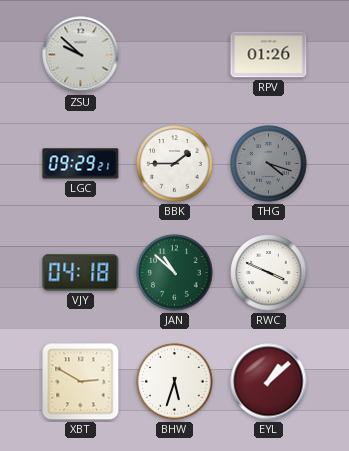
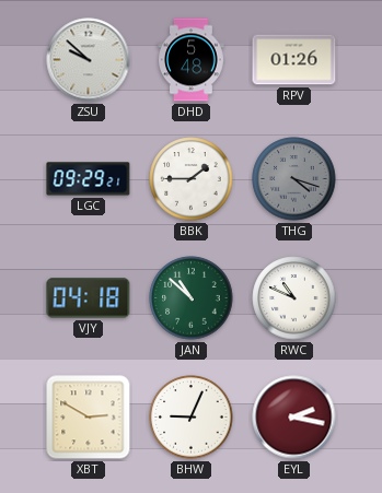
DHD: none -> 5:48 (192, 60)
RWC: 3:49 -> 10:49 (294, 298)
BHW: 5:33 -> 9:04 (192, 418)
EYL: 1:08 -> 2:17 (294, 418)
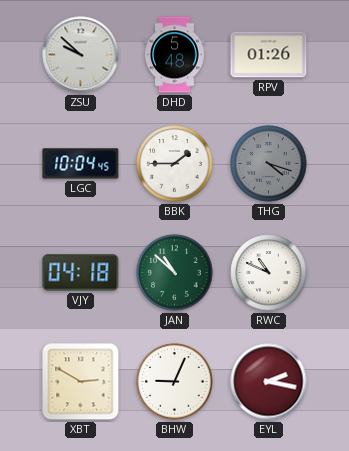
LGC: 09:29 -> 10:04 (81, 164)
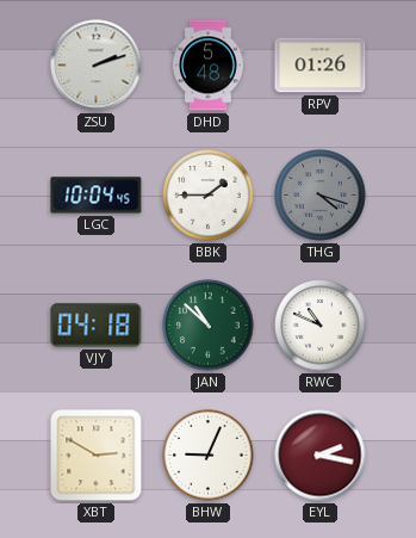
ZSU: 9:52 -> 2:12 (97, 66)
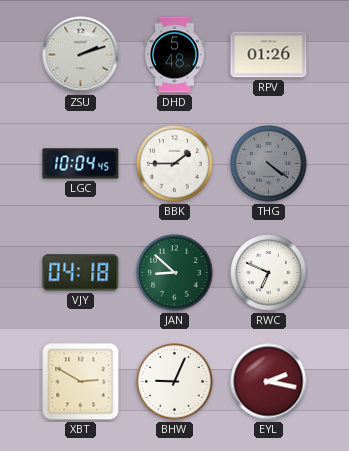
THG: 4:18 -> 4:21 (269, 164)
JAN: 10:52 -> 8:52 (175, 273)
RWC: 10:49 -> 6:49 (269, 273)
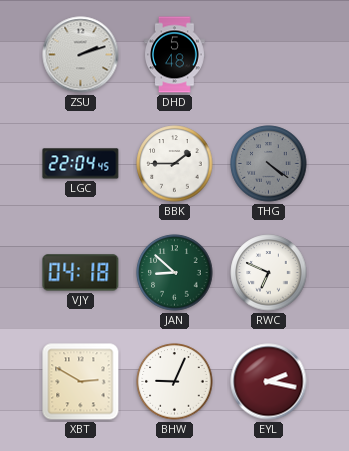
RPV: 01:26 -> none (269, 55)
LGC: 10:04 -> 22:04 (81, 164)
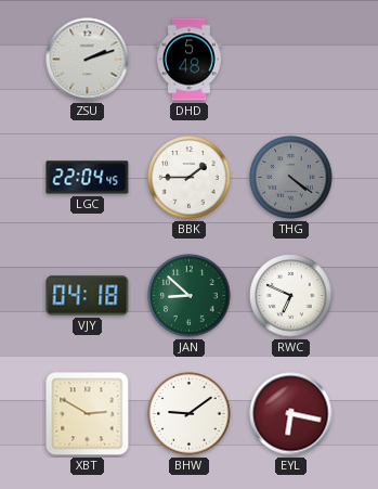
BHW: 9:04 -> 9:09 (190, 414)
EYL: 2:17 -> 6:17 (291, 414)
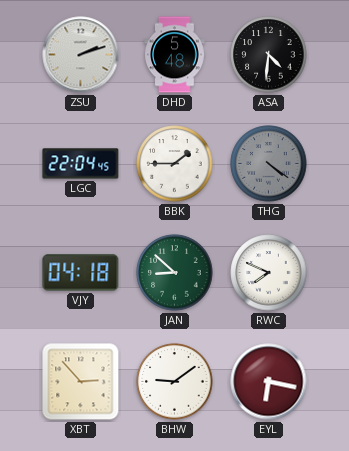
ASA: none -> 4:31 (269, 55)
RWC: 6:49 -> 7:49 (269, 273)
XBT: 2:50 -> 2:53 (81, 382)
